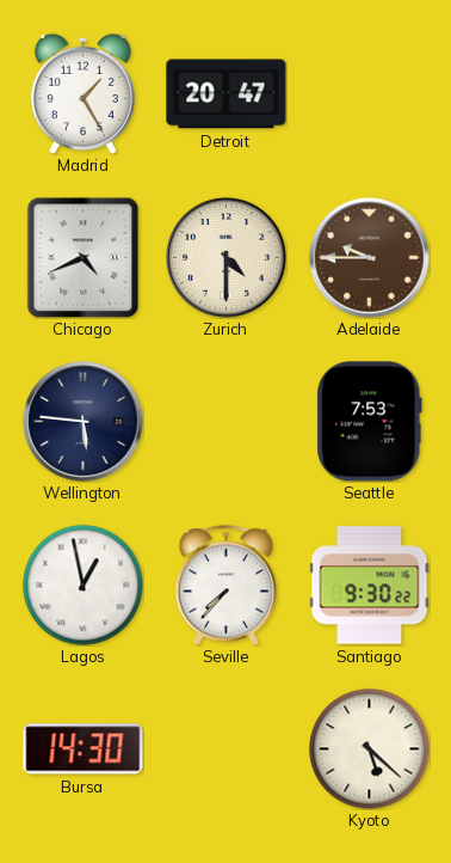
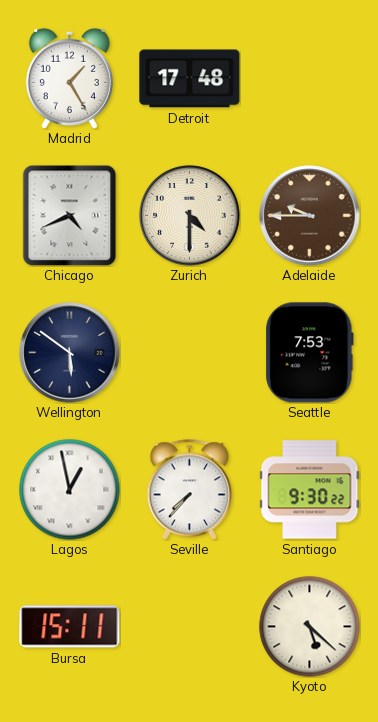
Detroit: 20:47 -> 17:48 (190, 79)
Wellington: 5:46 -> 5:51 (70, 353)
Bursa: 14:30 -> 15:11 (70, 627)
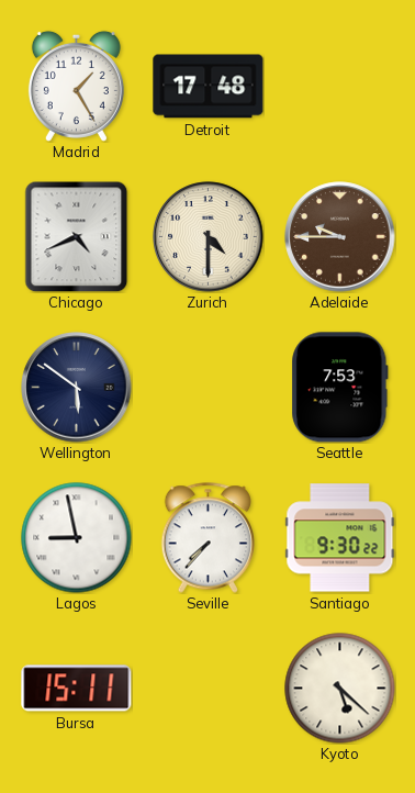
Lagos: 12:58 -> 8:58 (77, 538)
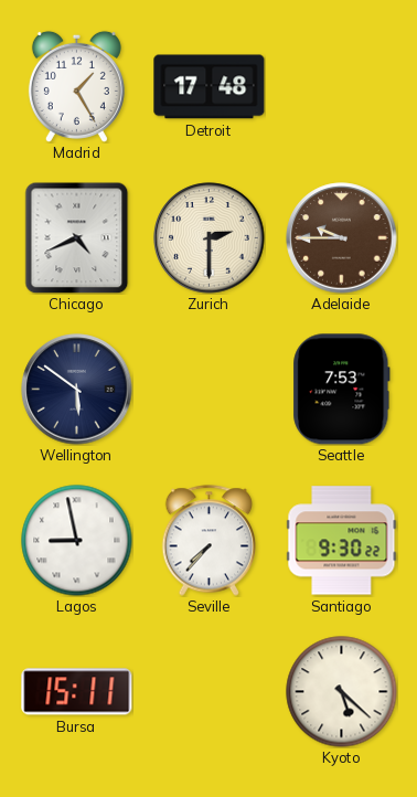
Zurich: 4:30 -> 2:30 (210, 238)
